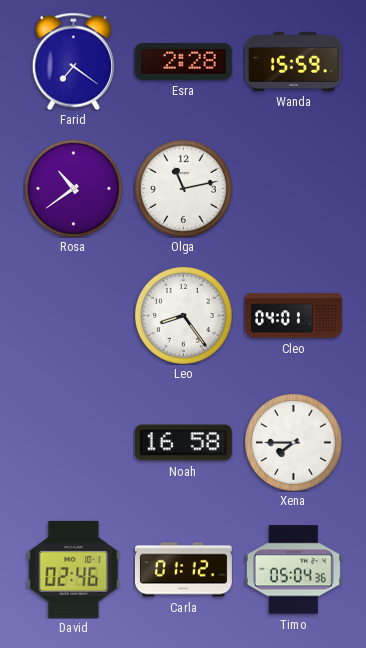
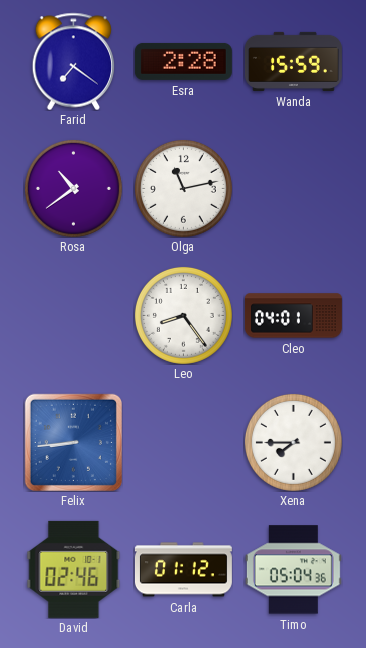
Felix: none -> 8:44 (73, 442)
Noah: 16:58 -> none (183, 443)
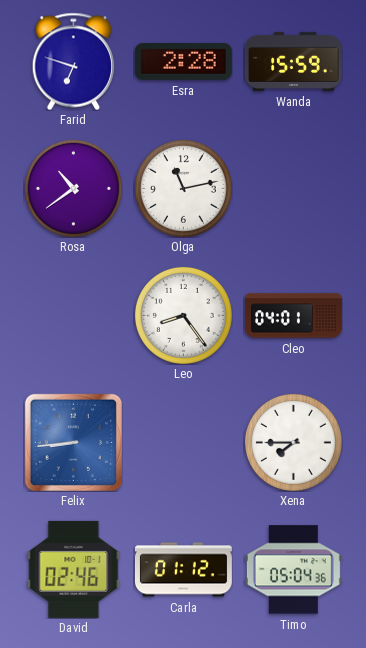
Farid: 7:21 -> 6:48 (74, 61)
